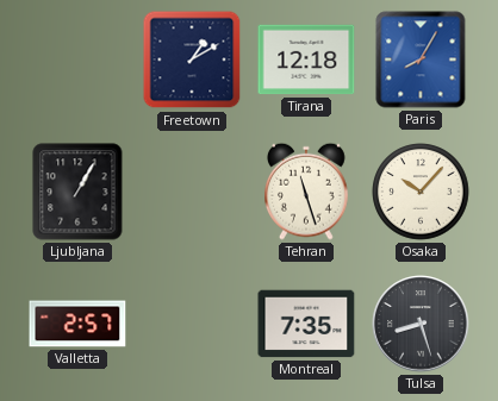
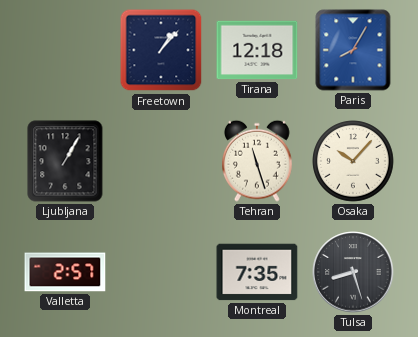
Freetown: 1:10 -> 1:07 (161, 50)
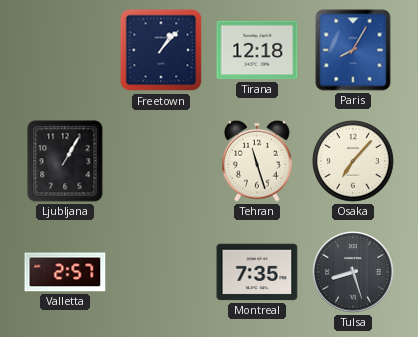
Osaka: 10:07 -> 7:07 (353, 161)
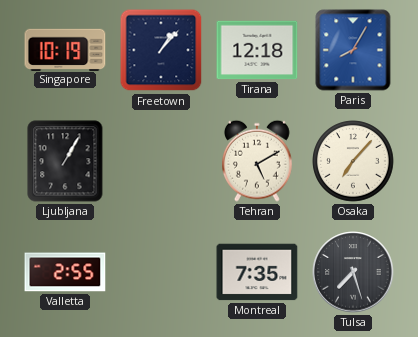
Singapore: none -> 10:19 (65, 49)
Tehran: 11:27 -> 5:10 (258, 161)
Valletta: 2:57 -> 2:55 (65, 272)
Tulsa: 8:27 -> 7:27 (353, 272)
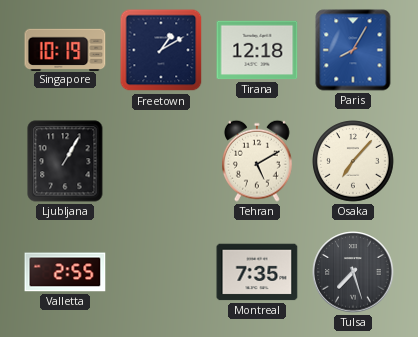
Freetown: 1:07 -> 1:10 (161, 50)
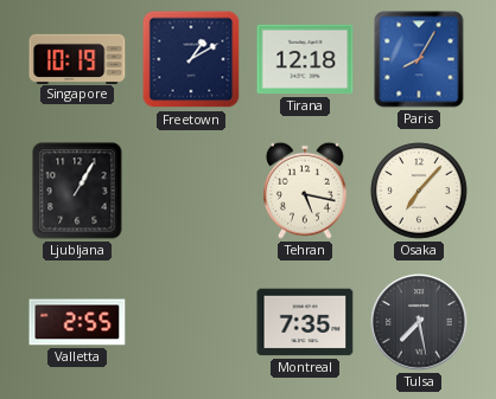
Tehran: 5:10 -> 5:17 (306, 191)
Tulsa: 7:27 -> 7:28 (419, 322)
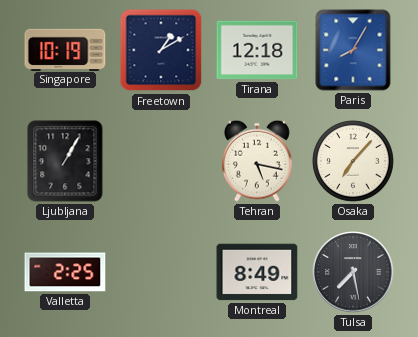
Valletta: 2:55 -> 2:25 (65, 272)
Montreal: 7:35 -> 8:49 (257, 272)
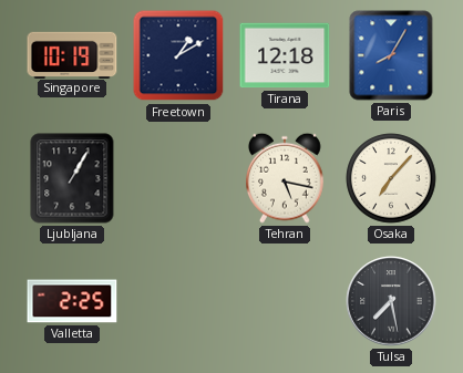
Montreal: 8:49 -> none (257, 272)
